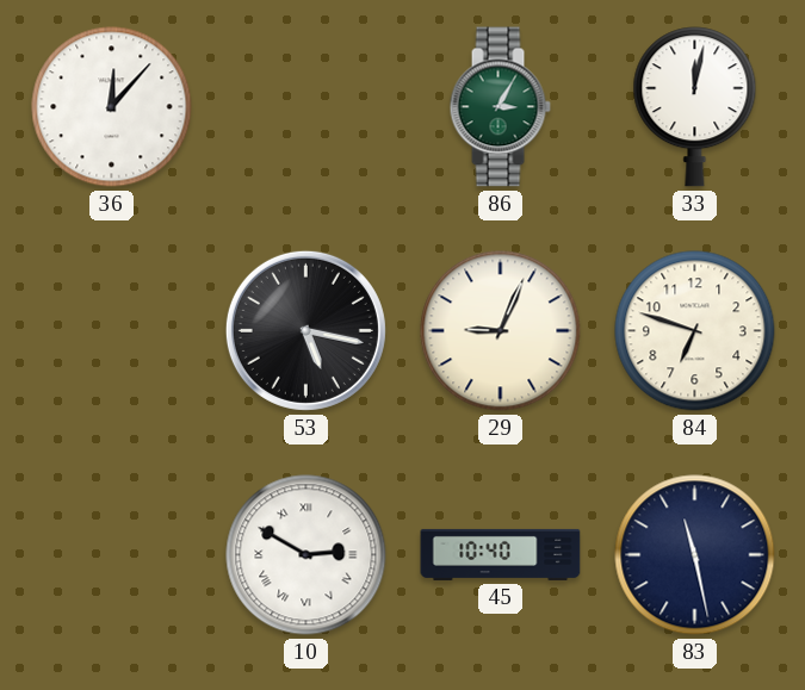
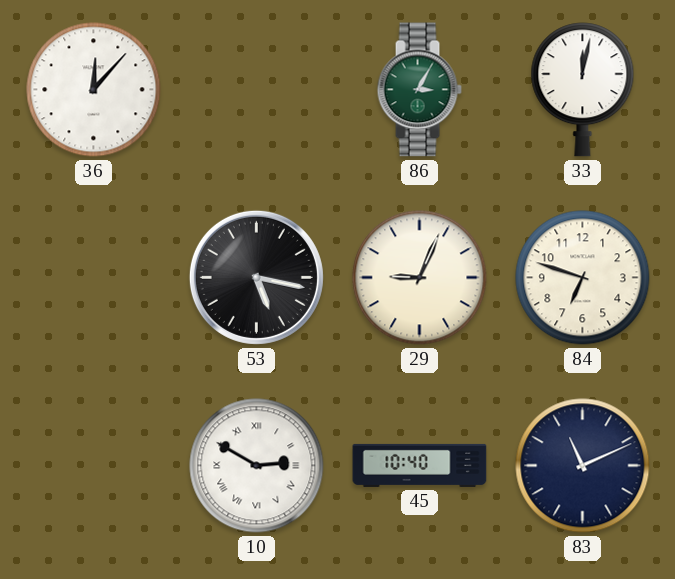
83: 11:28 -> 11:11 (583, 466)
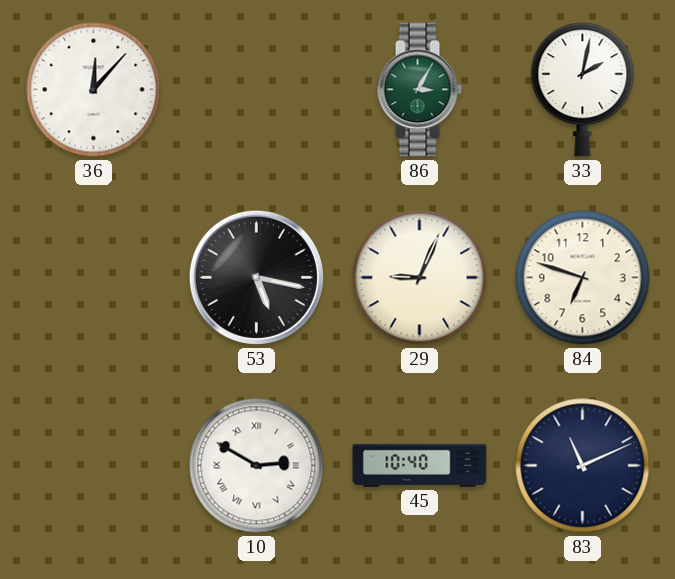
33: 12:02 -> 2:02 (583, 90)
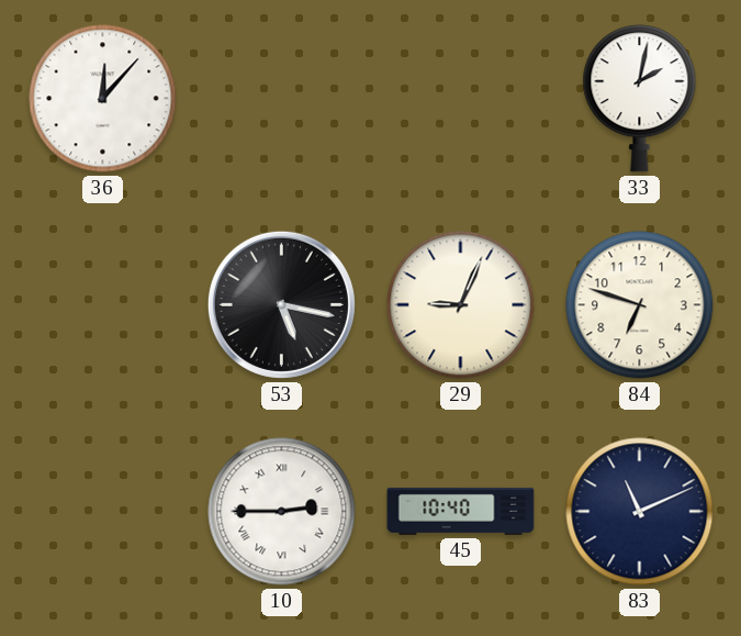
86: 3:05 -> none (419, 90)
10: 2:50 -> 2:45 (282, 512)
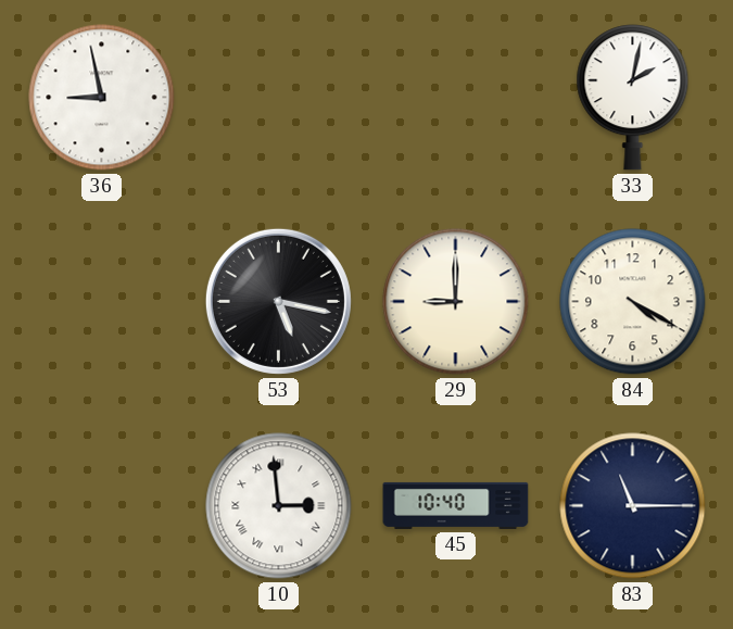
36: 12:07 -> 8:58 (102, 98)
29: 9:04 -> 9:00 (456, 302)
84: 6:48 -> 4:20 (633, 302)
10: 2:45 -> 2:59 (279, 506)
83: 11:11 -> 11:15 (633, 506)
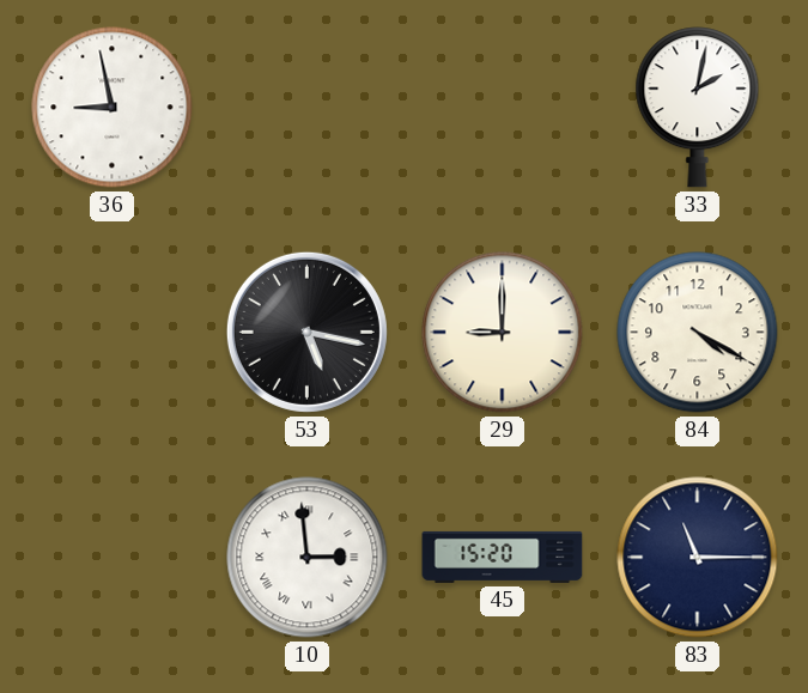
45: 10:40 -> 15:20 (503, 557)
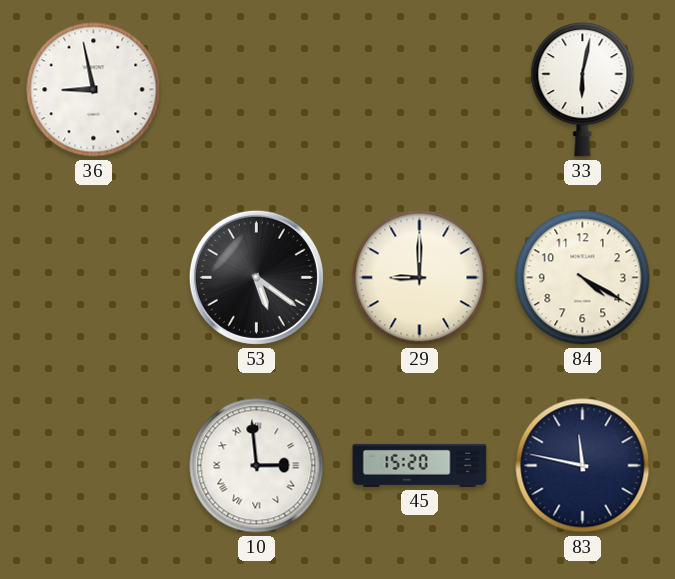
33: 2:02 -> 6:02 (583, 90)
53: 5:17 -> 5:21 (256, 277)
83: 11:15 -> 11:47 (583, 466)
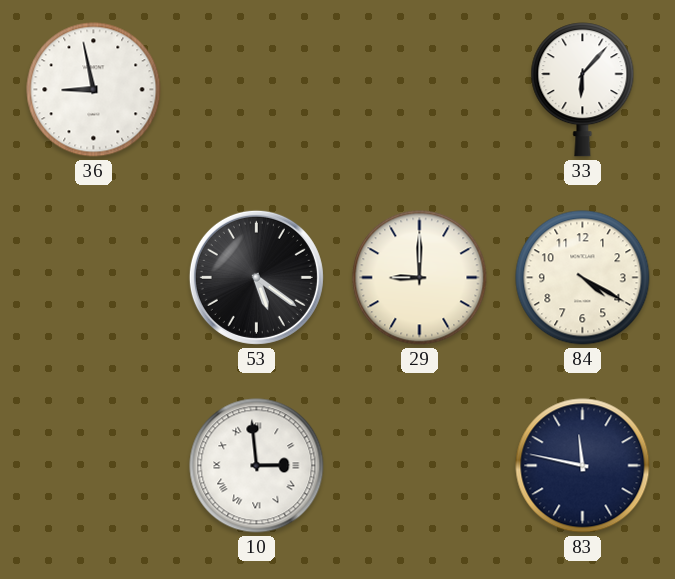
33: 6:02 -> 6:07 (583, 90)
45: 15:20 -> none (420, 465)
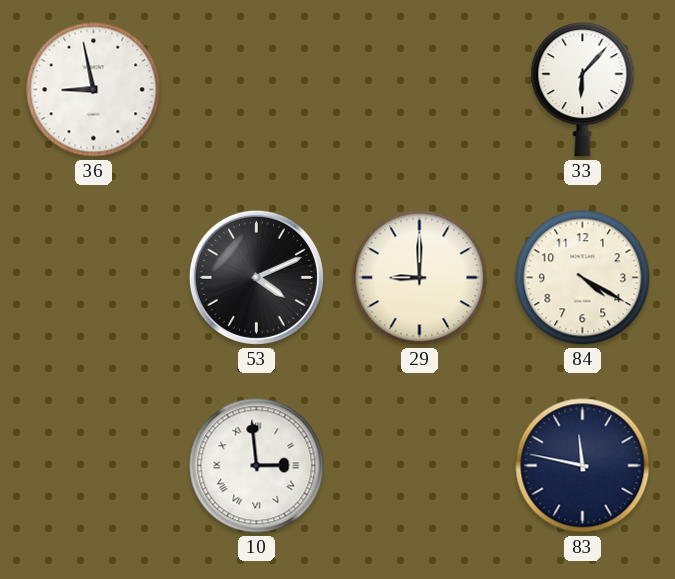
53: 5:21 -> 4:11 (256, 277)
